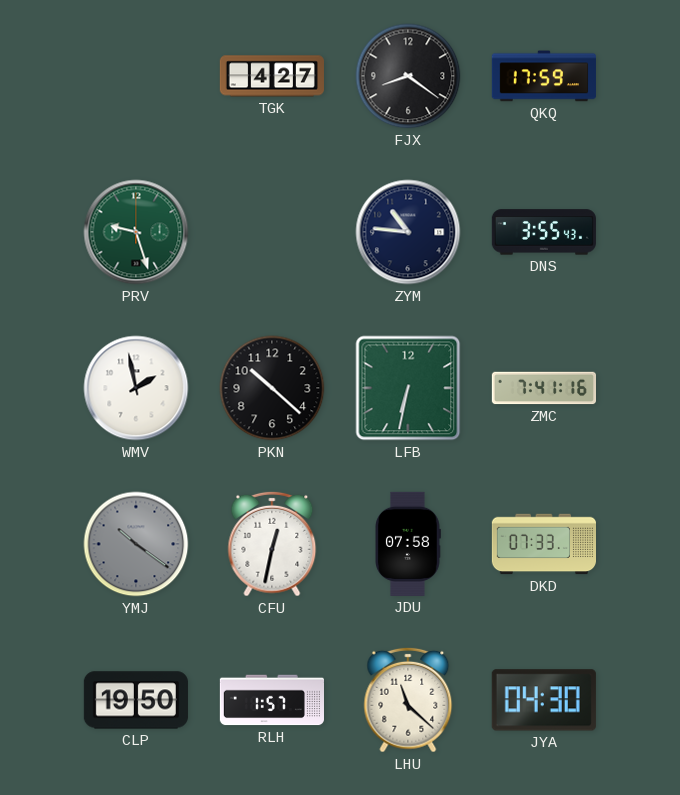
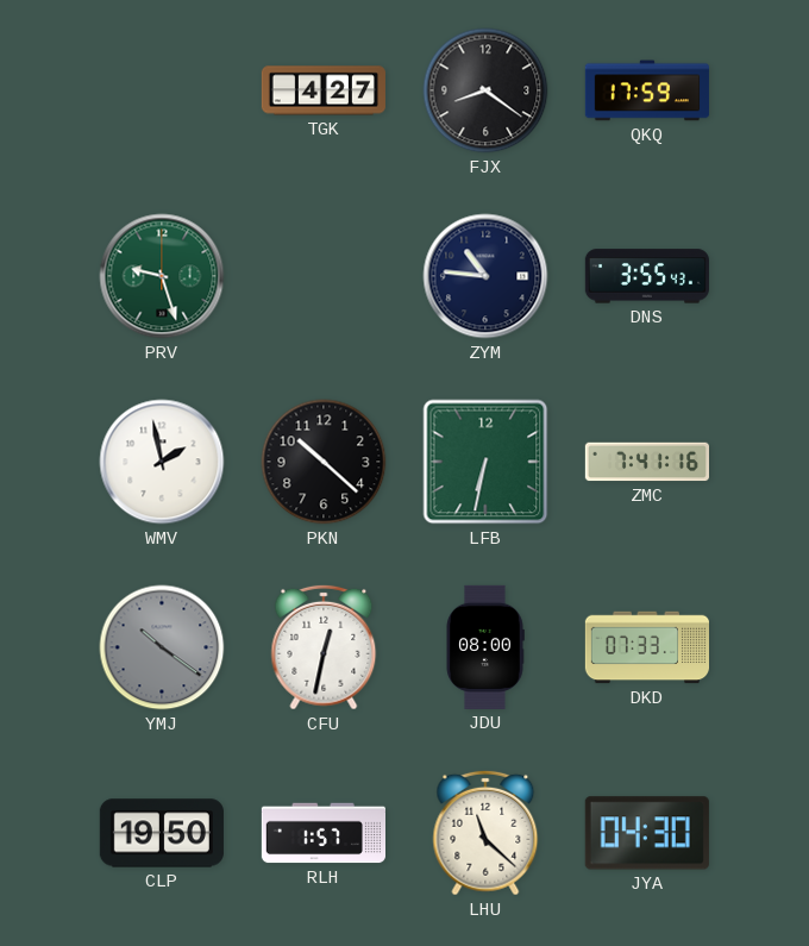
JDU: 07:58 -> 08:00 (485, 647)
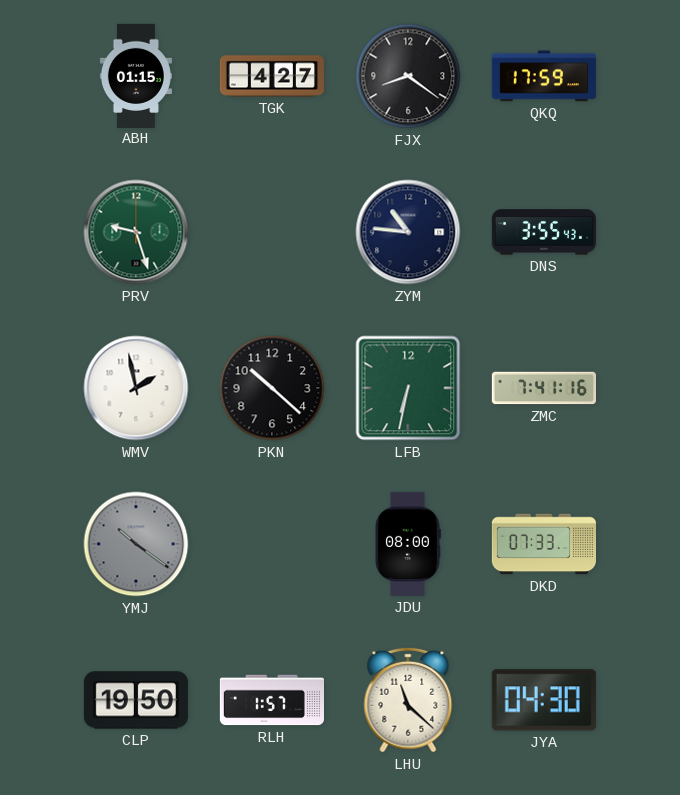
ABH: none -> 01:15 (136, 75)
CFU: 12:32 -> none (324, 647)
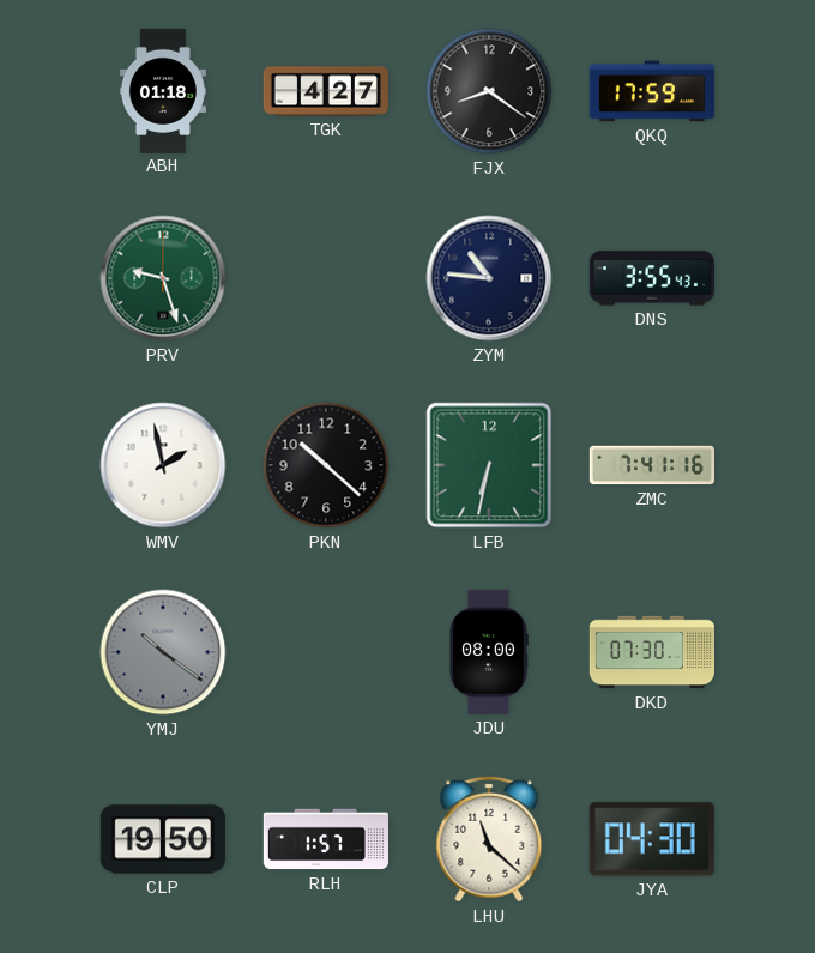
ABH: 01:15 -> 01:18 (163, 90)
DKD: 07:33 -> 07:30 (651, 652)
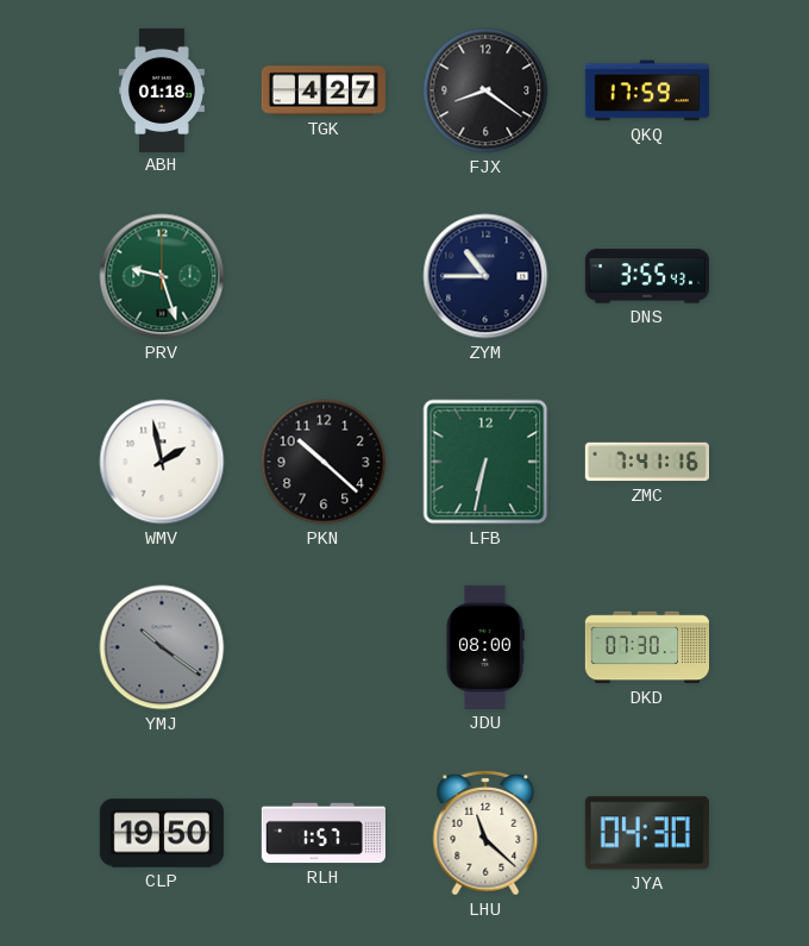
ZYM: 10:46 -> 10:45 (485, 276)
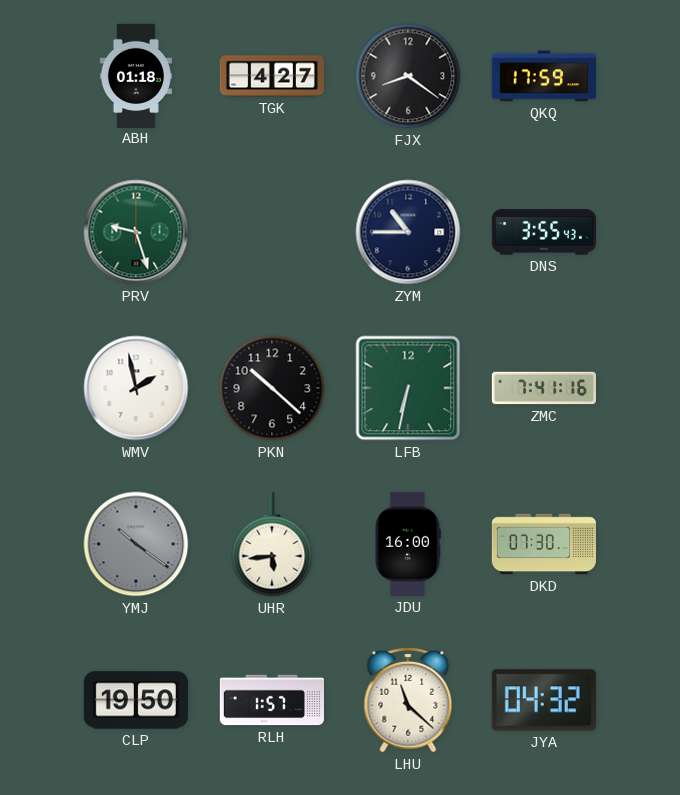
UHR: none -> 5:44 (272, 544)
JDU: 08:00 -> 16:00 (408, 544)
JYA: 04:30 -> 04:32 (544, 700)
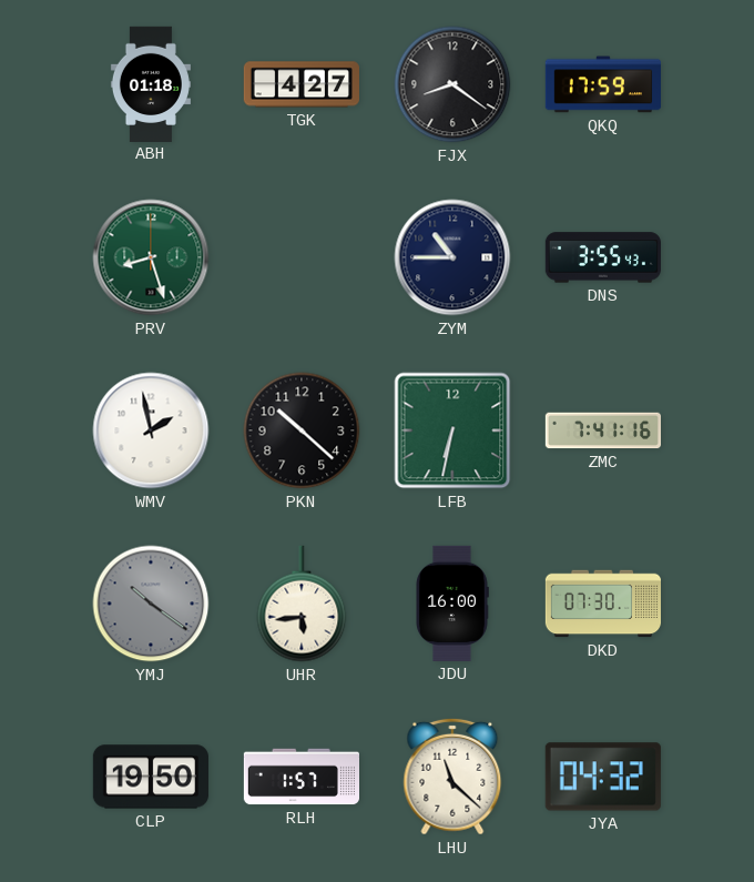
PRV: 9:27 -> 8:27 (151, 257)
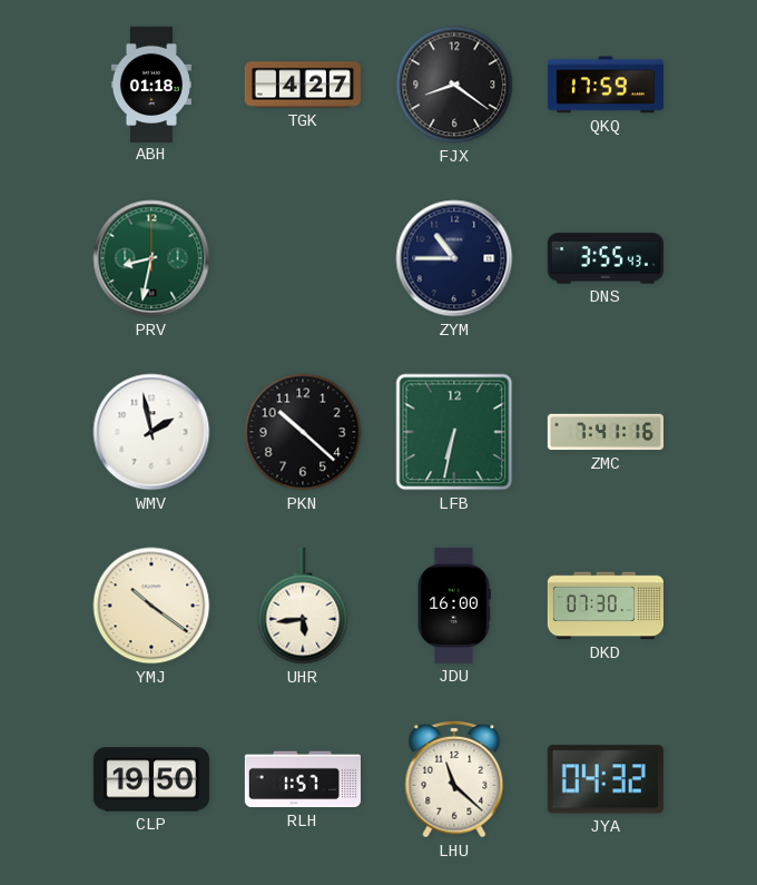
PRV: 8:27 -> 8:32 (151, 258)
YMJ dial: grey -> cream (151, 606)
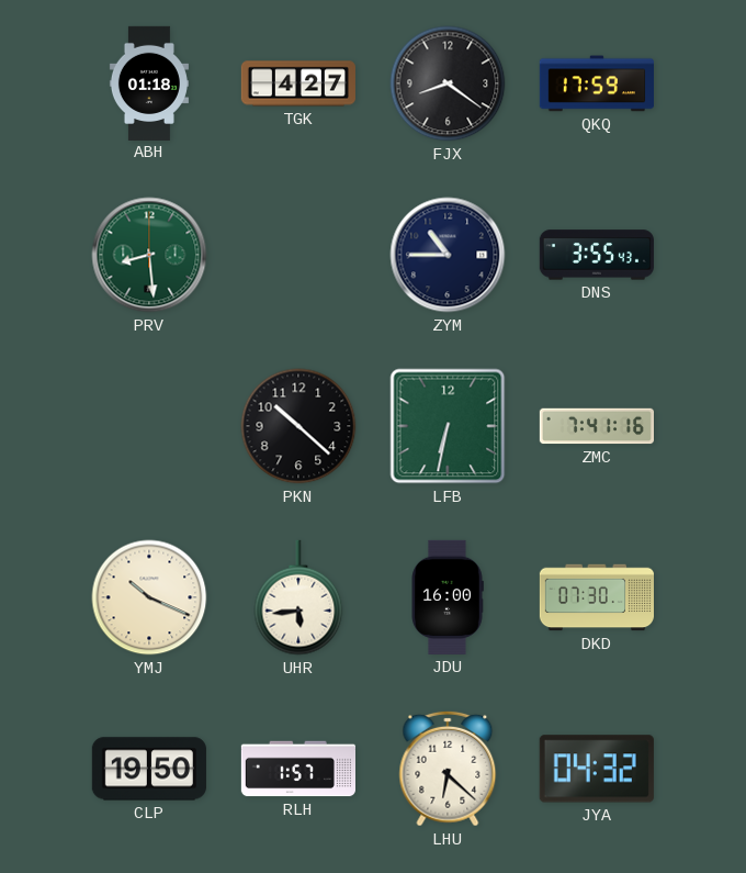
PRV: 8:32 -> 8:29 (149, 255)
WMV: 1:58 -> none (151, 432)
YMJ: 10:21 -> 10:19 (149, 597)
LHU: 11:22 -> 6:22 (448, 769)
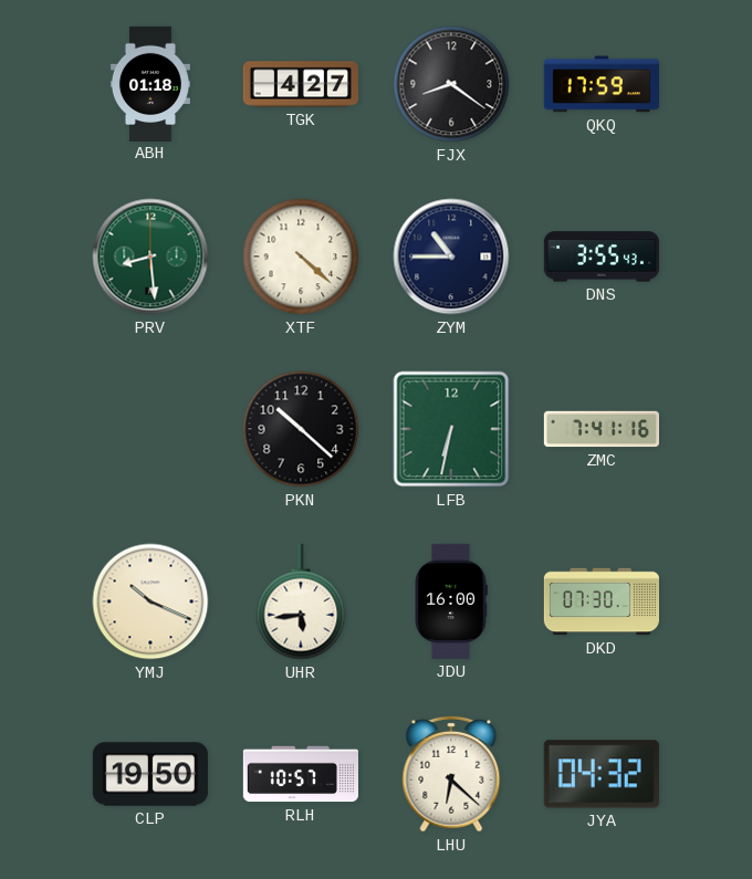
XTF: none -> 4:22 (301, 257)
RLH: 1:57 -> 10:57 (300, 774)
